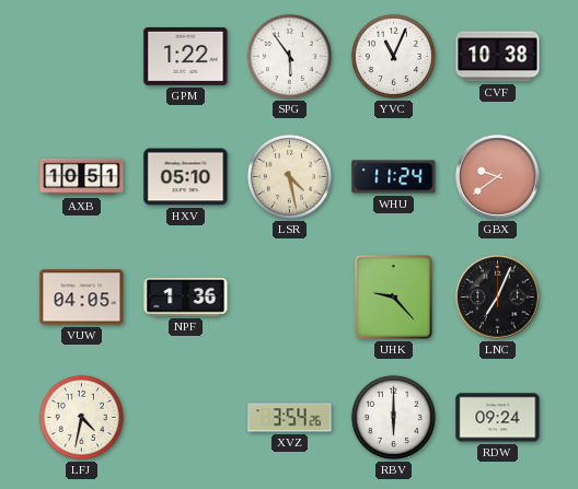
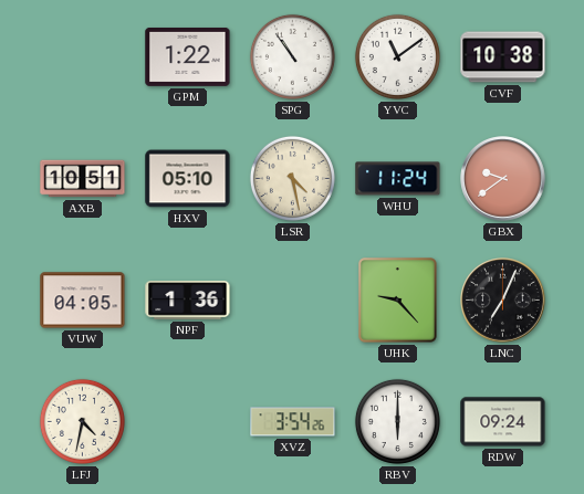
SPG: 5:54 -> 10:54 (292, 56)
YVC: 11:04 -> 11:09 (397, 56)
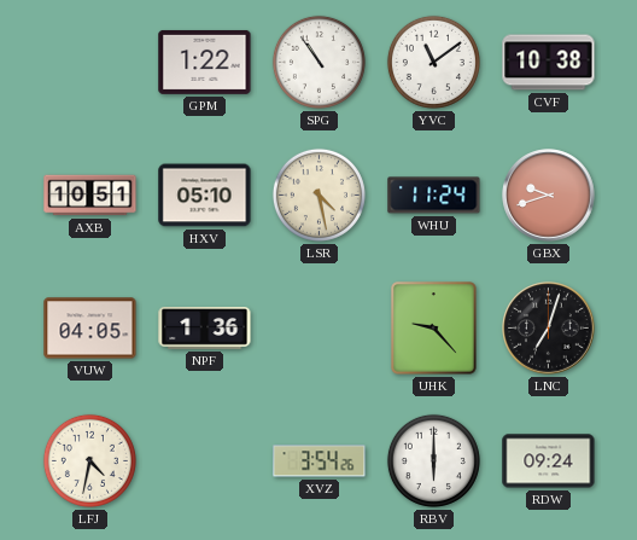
GBX: 9:39 -> 9:42 (549, 196)
LNC: 7:04 -> 7:03 (549, 329)
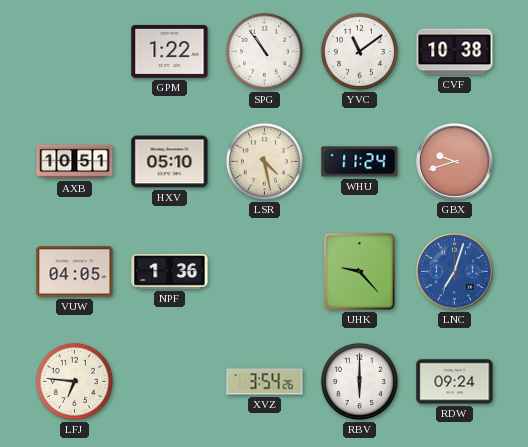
LNC dial: black -> blue (455, 272)
LFJ: 4:32 -> 6:46 (74, 381)
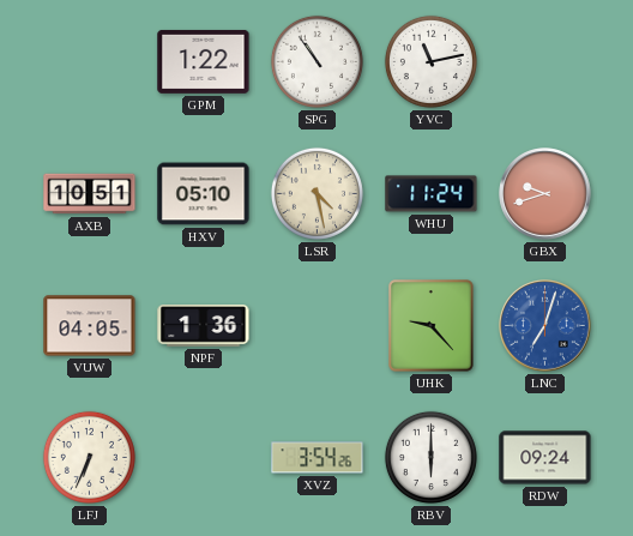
YVC: 11:09 -> 11:13 (430, 61)
CVF: 10:38 -> none (455, 52)
LFJ: 6:46 -> 6:34 (89, 457)
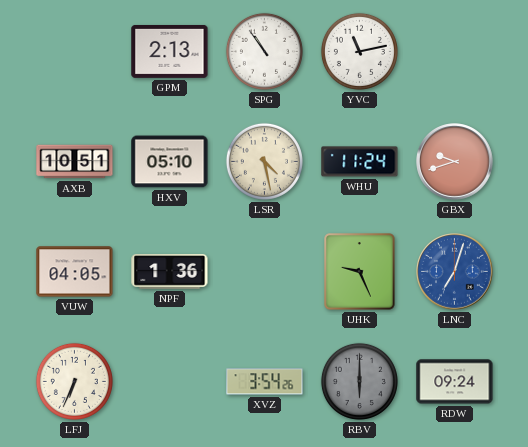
GPM: 1:22 -> 2:13 (170, 51)
UHK: 9:23 -> 9:26 (360, 272)
RBV dial: white -> grey (359, 381)
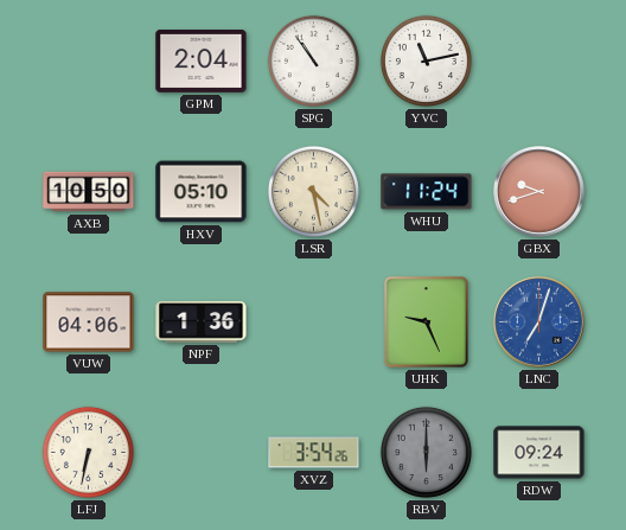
GPM: 2:13 -> 2:04 (202, 60)
AXB: 10:51 -> 10:50 (89, 192)
VUW: 04:05 -> 04:06 (89, 323)
LFJ: 6:34 -> 6:32 (88, 452)
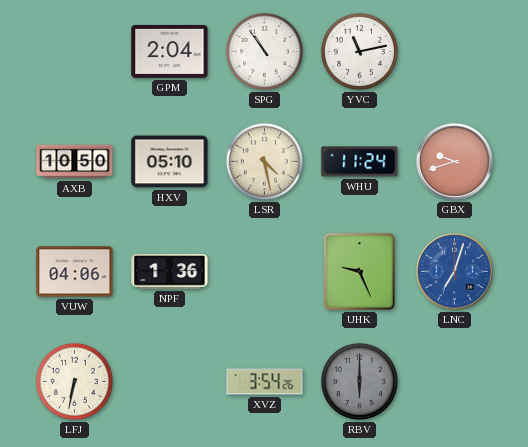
RDW: 09:24 -> none (539, 453)
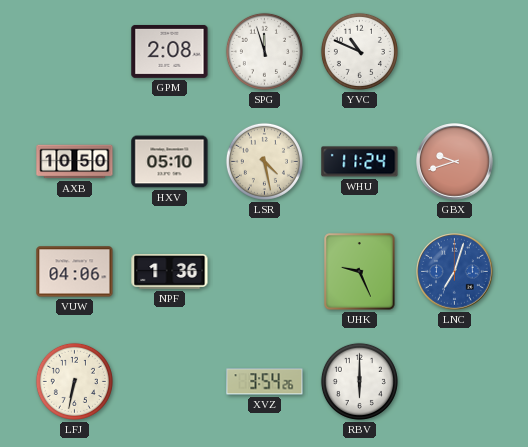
GPM: 2:04 -> 2:08 (170, 51)
SPG: 10:54 -> 11:57 (264, 51)
YVC: 11:13 -> 10:49 (359, 51)
RBV dial: grey -> white (359, 381)
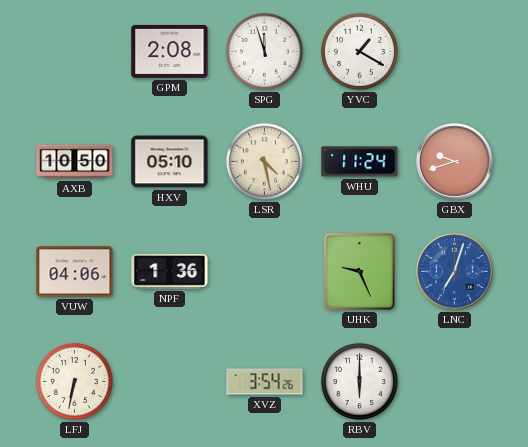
YVC: 10:49 -> 1:20 (359, 51)
